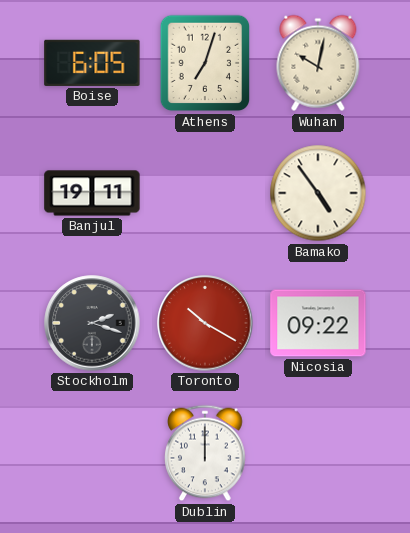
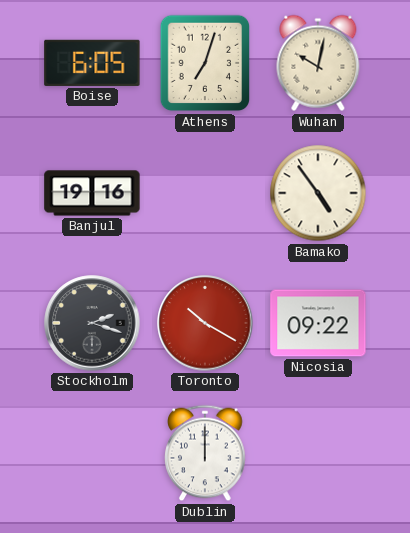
Banjul: 19:11 -> 19:16 (92, 193)
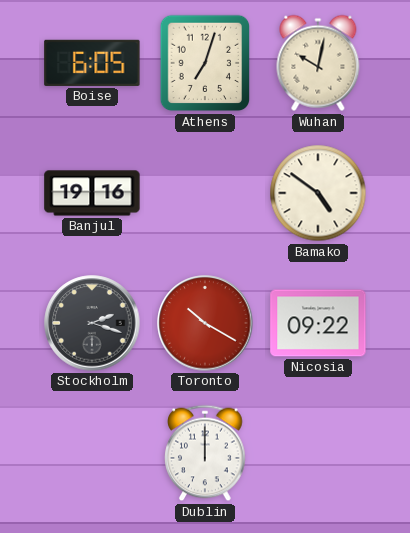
Bamako: 4:54 -> 4:51 (318, 193)
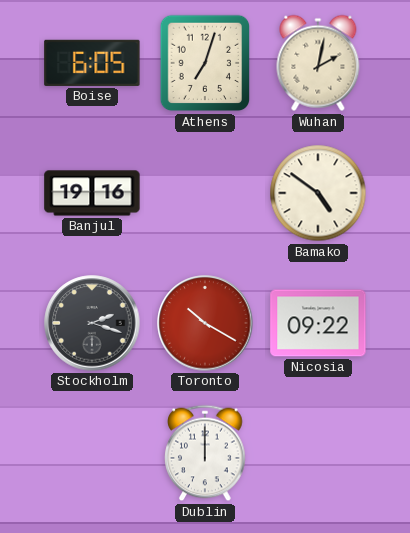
Wuhan: 10:02 -> 2:02 (318, 63)
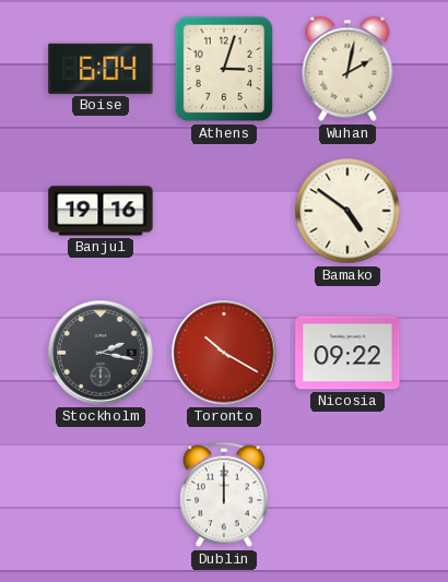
Boise: 6:05 -> 6:04 (101, 69)
Athens: 7:03 -> 3:03 (224, 69)
Stockholm: 2:18 -> 2:17 (101, 353)
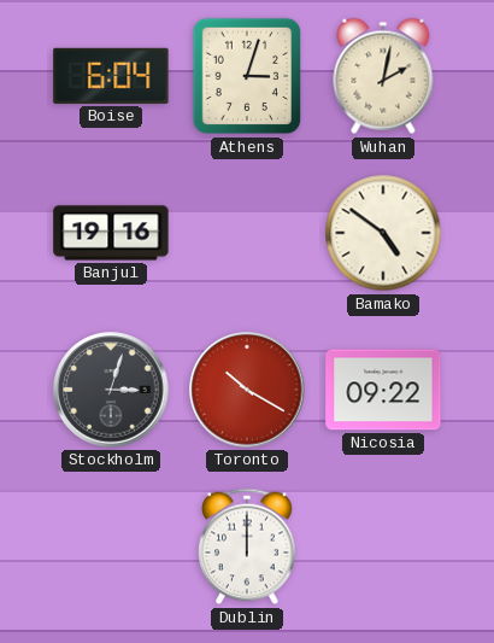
Stockholm: 2:17 -> 3:03 (111, 390)
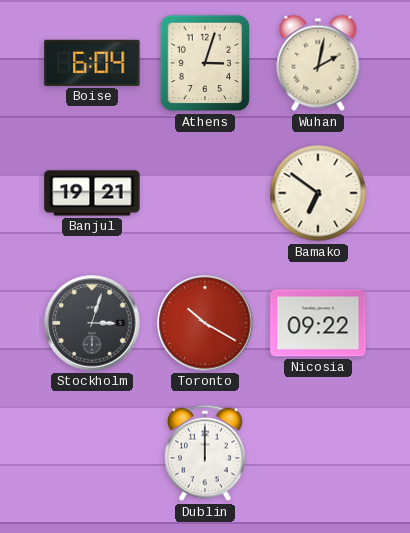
Banjul: 19:16 -> 19:21 (92, 193)
Bamako: 4:51 -> 6:51 (318, 193)
